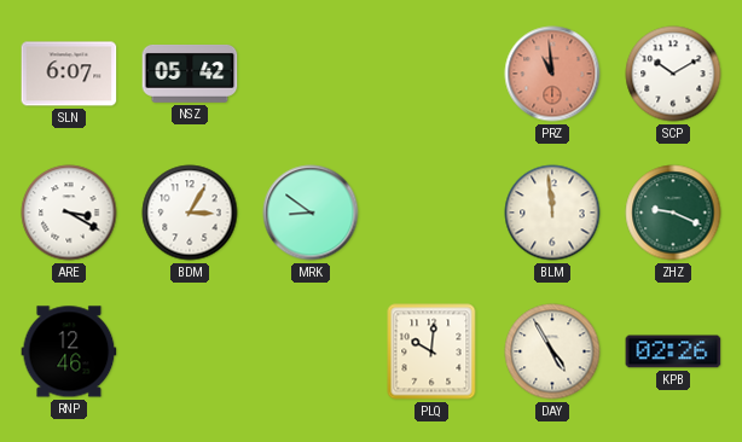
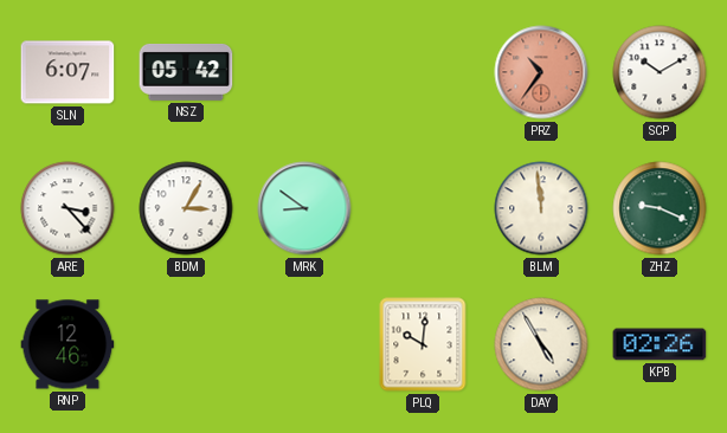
PRZ: 10:59 -> 10:36 (541, 72)
ARE: 3:20 -> 3:23 (67, 208)
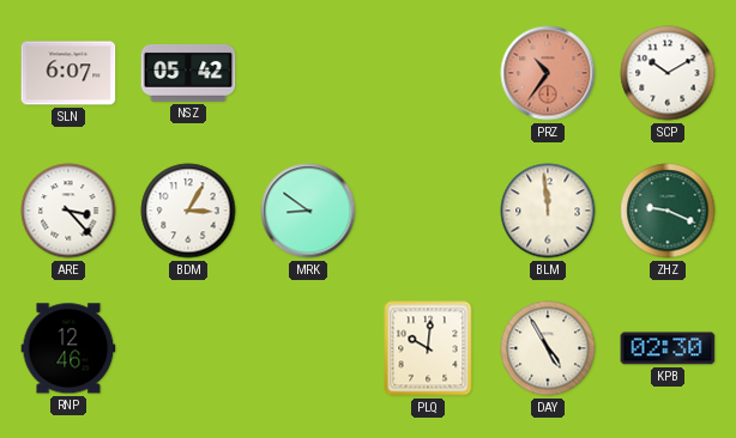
KPB: 02:26 -> 02:30 (668, 348)
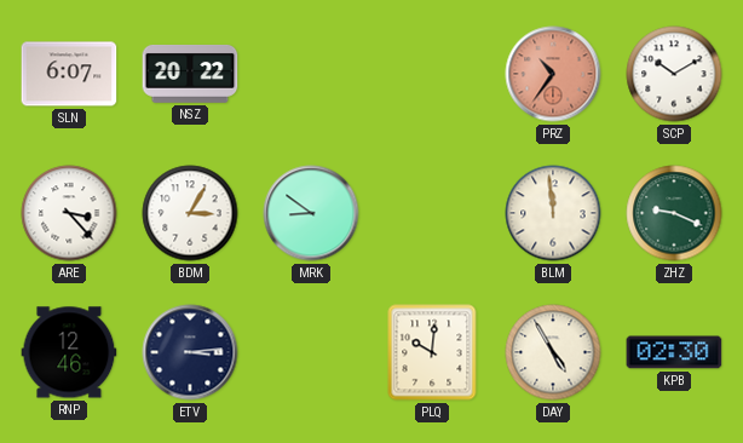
NSZ: 05:42 -> 20:22 (190, 74)
ETV: none -> 3:14 (190, 352)
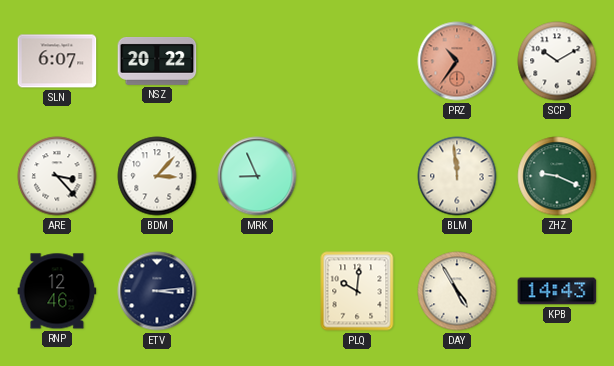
BDM: 3:05 -> 3:07 (157, 176)
MRK: 8:51 -> 8:56 (257, 176)
KPB: 02:30 -> 14:43 (557, 291)
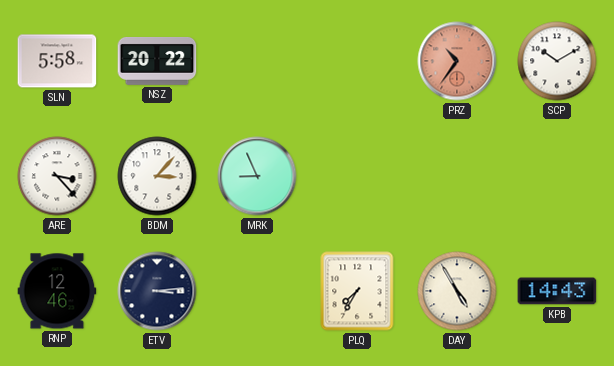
SLN: 6:07 -> 5:58 (57, 61)
BLM: 11:59 -> none (457, 176)
ZHZ: 9:19 -> none (557, 176)
PLQ: 10:01 -> 7:35 (357, 291)
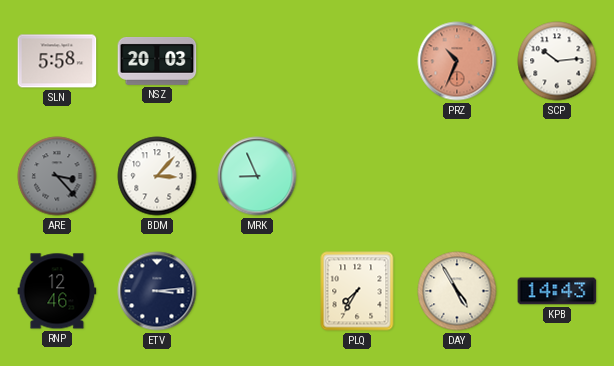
NSZ: 20:22 -> 20:03 (157, 61)
PRZ: 10:36 -> 10:34 (457, 61)
SCP: 10:10 -> 10:14 (557, 61)
ARE dial: white -> grey (57, 176)
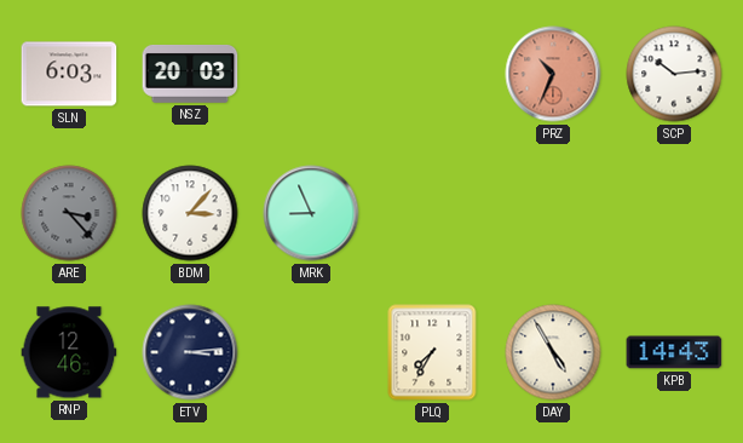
SLN: 5:58 -> 6:03 (69, 74)
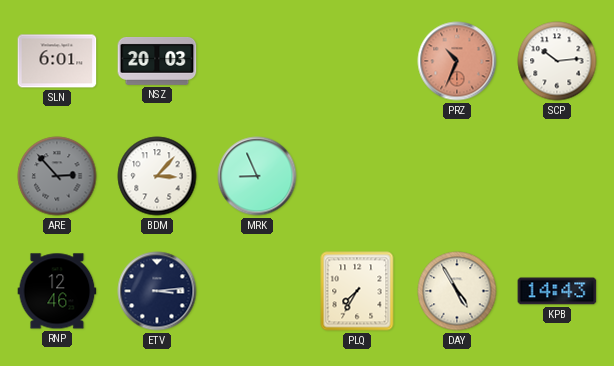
SLN: 6:03 -> 6:01 (57, 61)
ARE: 3:23 -> 2:53 (57, 176)
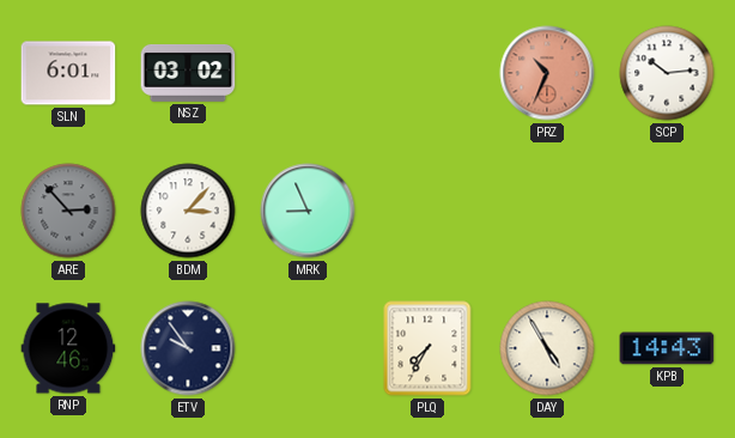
NSZ: 20:03 -> 03:02 (188, 73)
ETV: 3:14 -> 9:54 (188, 348)
